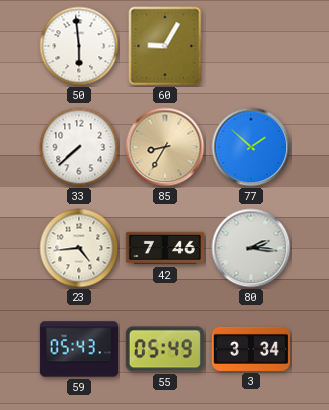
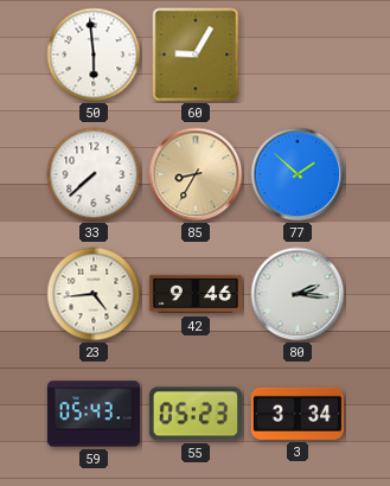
42: 7:46 -> 9:46 (196, 294)
55: 05:49 -> 05:23 (196, 414)
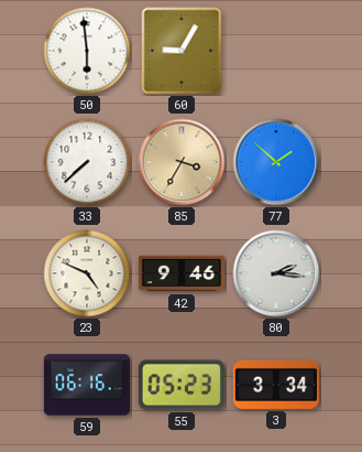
85: 8:35 -> 3:35 (182, 162)
23: 4:44 -> 4:49 (87, 273)
59: 05:43 -> 06:16 (87, 385)
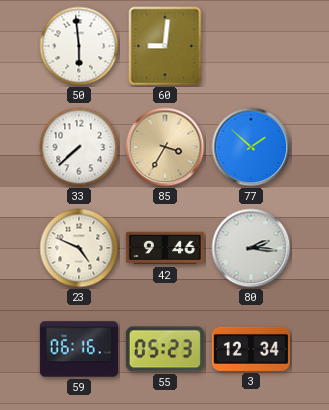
60: 9:05 -> 9:01 (165, 46)
3: 3:34 -> 12:34 (251, 349)
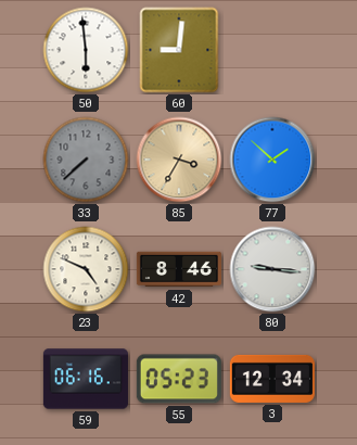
33 dial: white -> grey (86, 160)
42: 9:46 -> 8:46 (179, 269)
80: 2:16 -> 9:16 (272, 269)
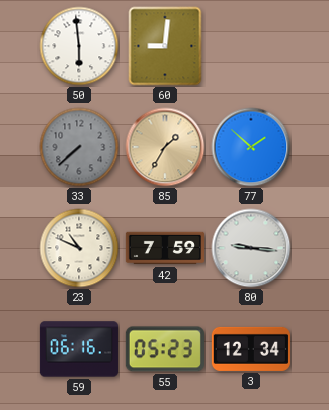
85: 3:35 -> 1:35 (165, 147)
23: 4:49 -> 10:49 (79, 248)
42: 8:46 -> 7:59 (165, 248)
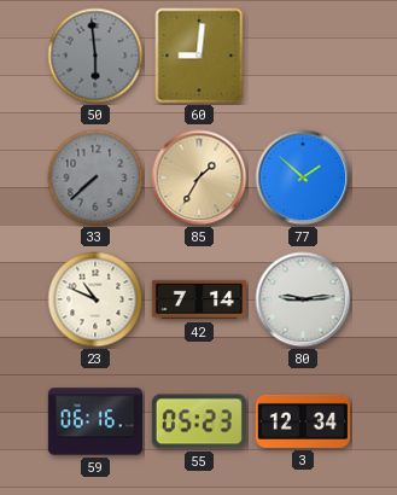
50 dial: white -> grey (95, 56)
42: 7:59 -> 7:14 (199, 299)
80: 9:16 -> 9:14 (303, 299)
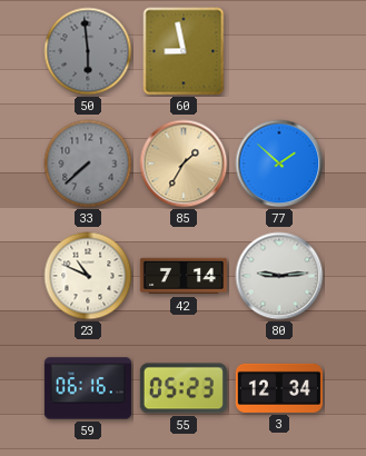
60: 9:01 -> 8:58 (184, 51)
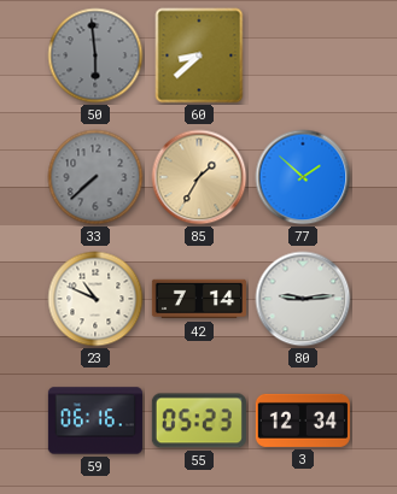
60: 8:58 -> 8:38 (199, 55)
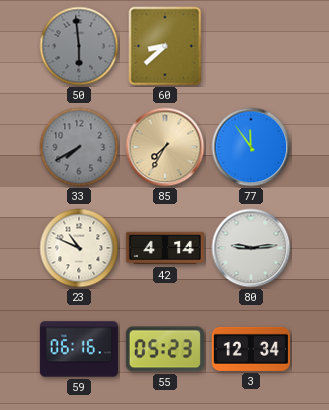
33: 7:38 -> 7:40 (79, 147)
85: 1:35 -> 7:35 (165, 147)
77: 1:52 -> 11:54 (251, 147)
42: 7:14 -> 4:14 (165, 248)
